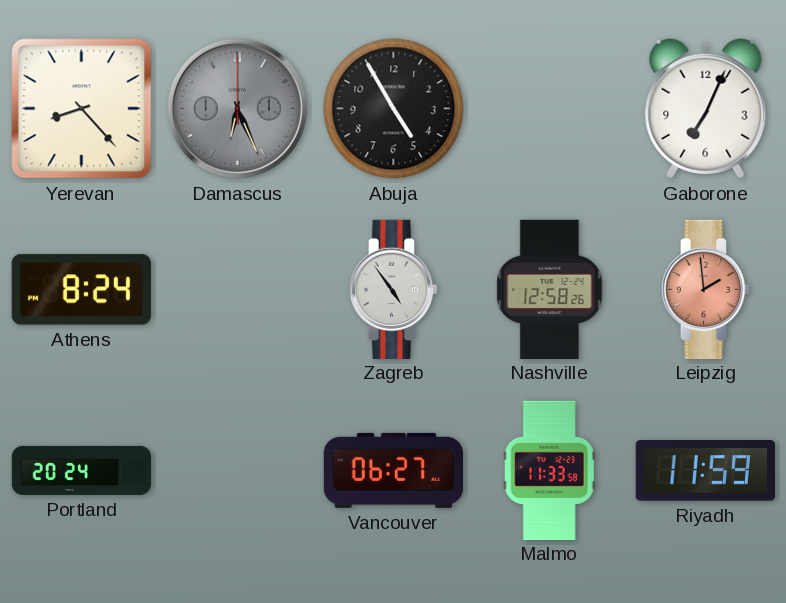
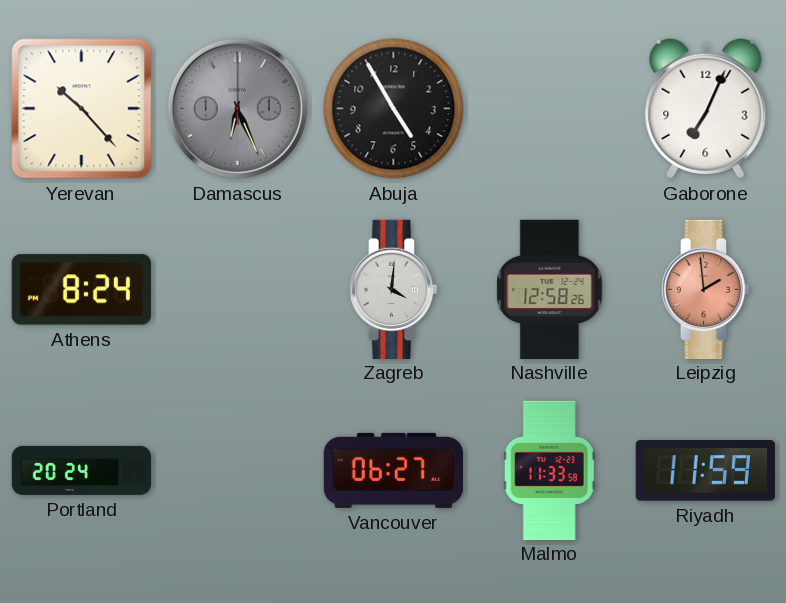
Yerevan: 8:23 -> 10:23 (82, 109)
Zagreb: 4:54 -> 4:01 (394, 289)
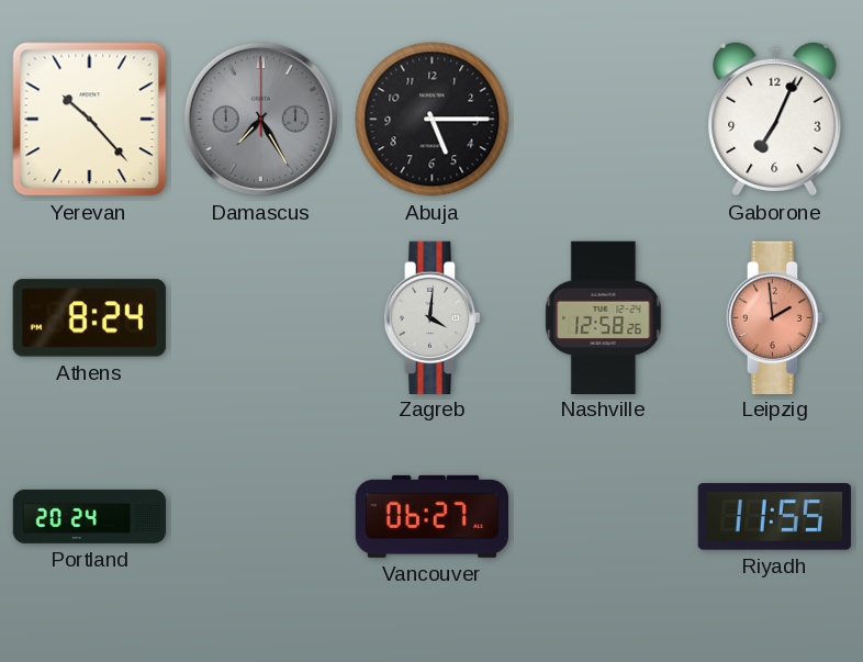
Damascus: 6:26 -> 7:25 (260, 119)
Abuja: 4:55 -> 5:15 (433, 120)
Malmo: 11:33 -> none (549, 470)
Riyadh: 11:59 -> 11:55 (774, 517)
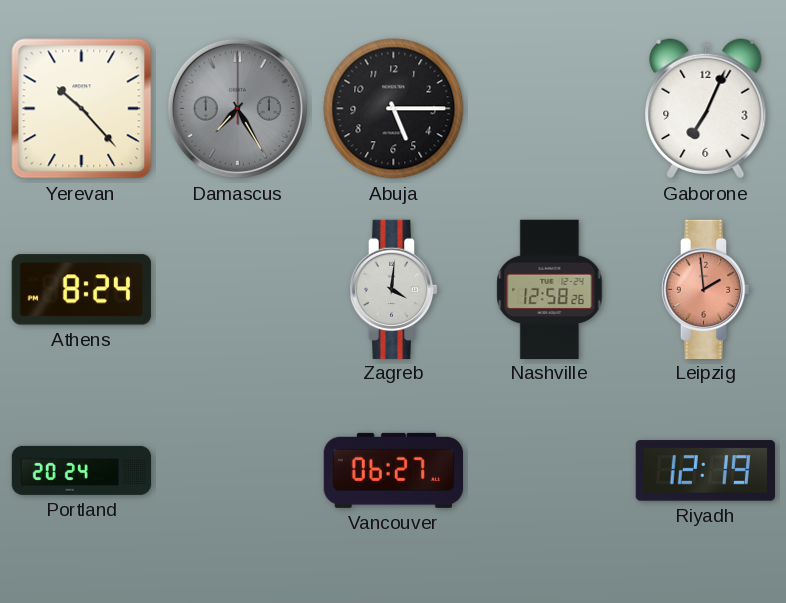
Riyadh: 11:55 -> 12:19 (705, 471)
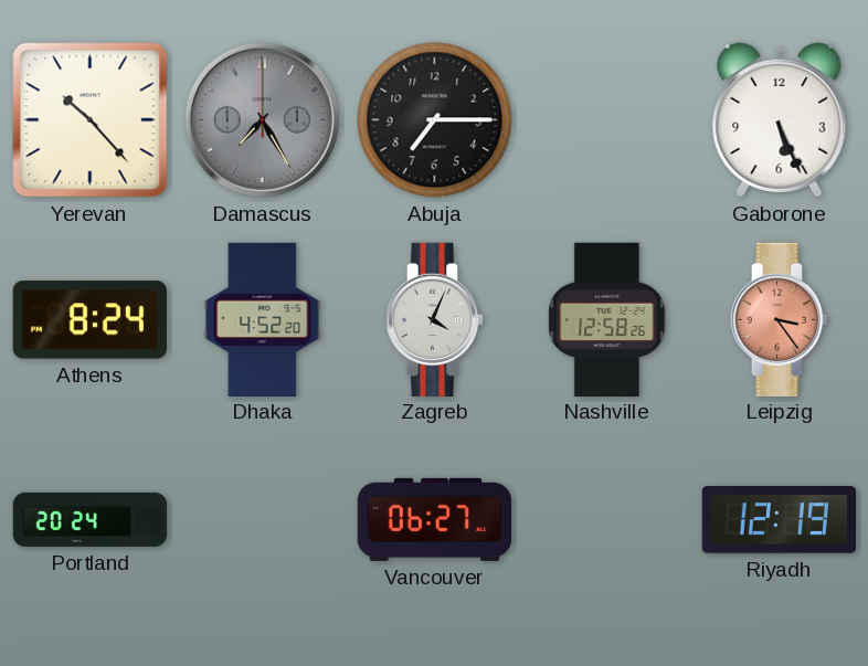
Abuja: 5:15 -> 7:15 (435, 120)
Gaborone: 7:04 -> 5:26 (780, 120)
Dhaka: none -> 4:52 (263, 319)
Zagreb: 4:01 -> 4:04 (435, 319)
Leipzig: 1:59 -> 3:24 (780, 319)
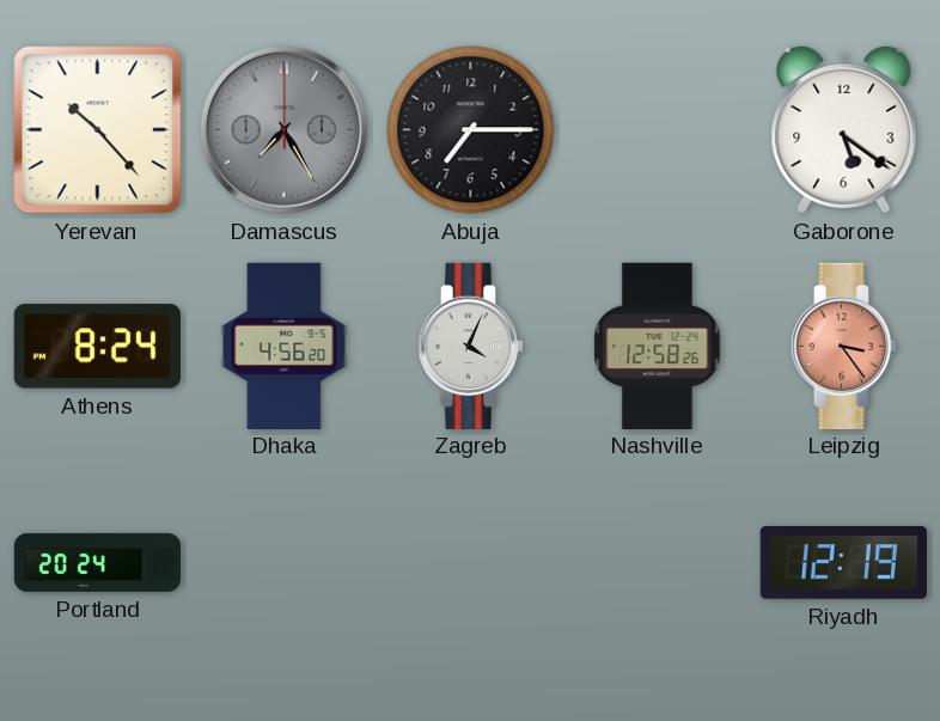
Gaborone: 5:26 -> 5:21 (844, 130)
Dhaka: 4:52 -> 4:56 (285, 346)
Vancouver: 06:27 -> none (434, 519)
